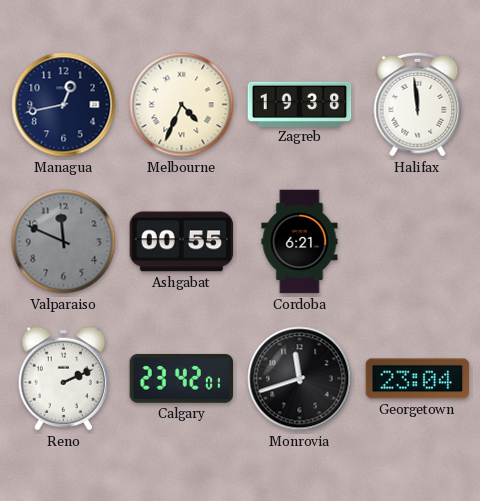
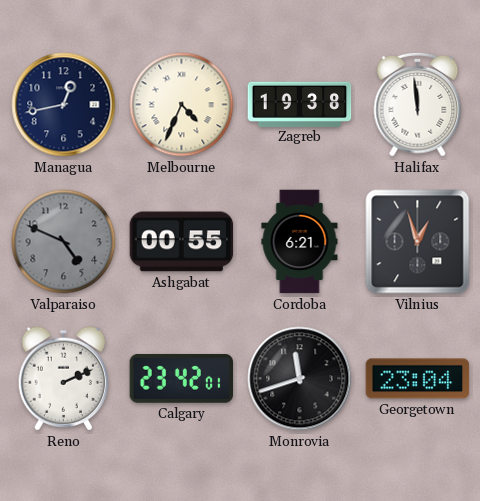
Valparaiso: 11:49 -> 4:49 (64, 242)
Vilnius: none -> 12:57 (418, 242)
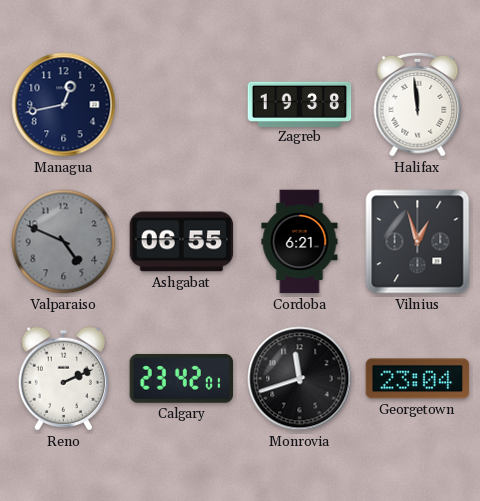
Melbourne: 4:34 -> none (182, 105)
Ashgabat: 00:55 -> 06:55 (182, 242)
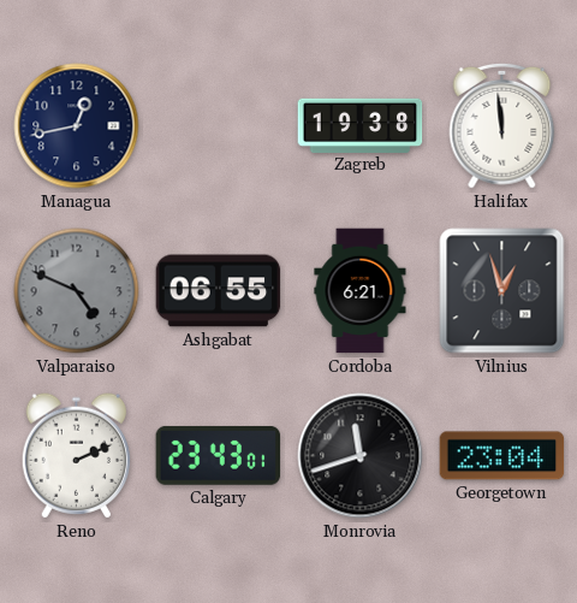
Calgary: 23:42 -> 23:43 (219, 455)
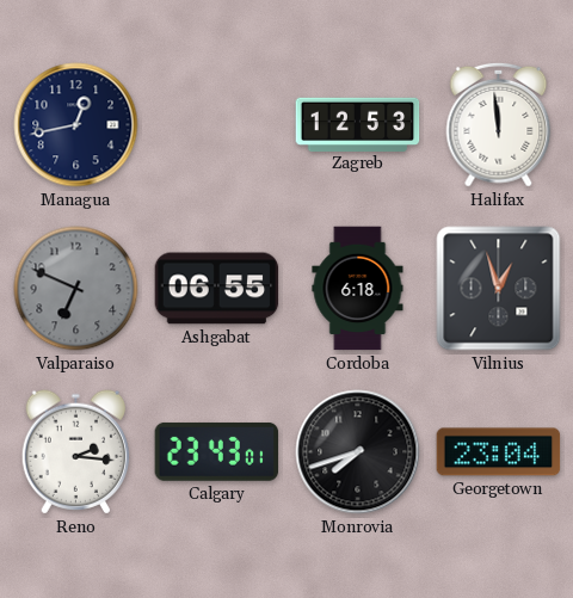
Zagreb: 19:38 -> 12:53 (358, 124)
Valparaiso: 4:49 -> 6:49 (76, 289)
Cordoba: 6:21 -> 6:18 (358, 289)
Reno: 2:11 -> 2:16 (75, 452)
Monrovia: 11:42 -> 7:42 (358, 452)
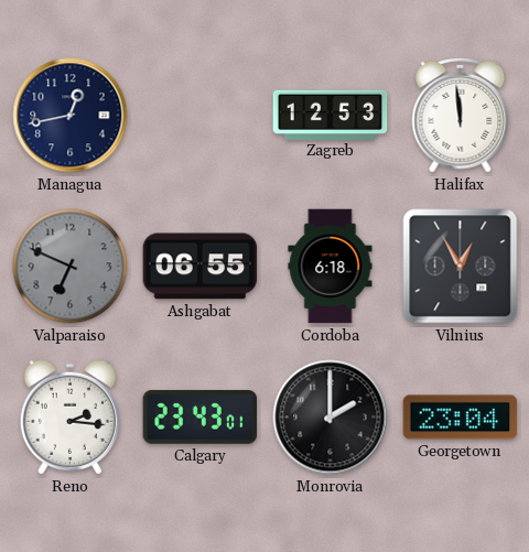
Vilnius: 12:57 -> 12:55 (461, 267)
Monrovia: 7:42 -> 2:00 (331, 418)
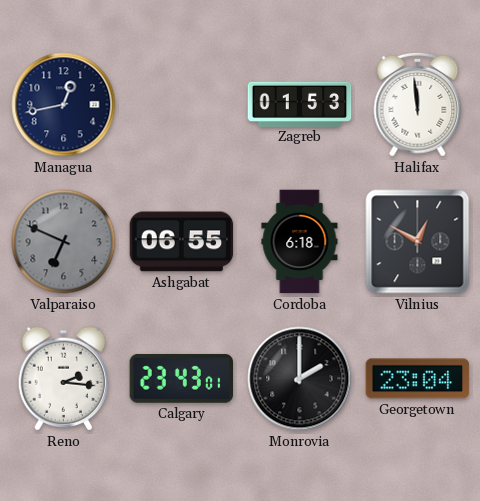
Zagreb: 12:53 -> 01:53 (300, 104)
Vilnius: 12:55 -> 12:50 (418, 242)
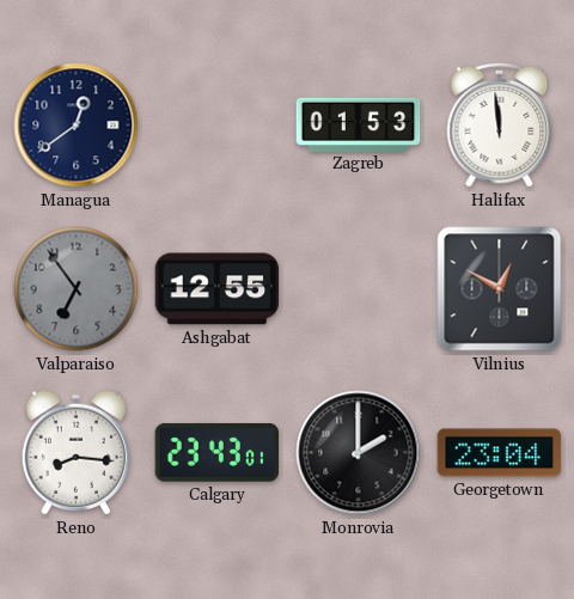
Managua: 12:43 -> 12:39 (77, 126)
Valparaiso: 6:49 -> 6:54 (77, 289)
Ashgabat: 06:55 -> 12:55 (218, 289)
Cordoba: 6:18 -> none (300, 242)
Reno: 2:16 -> 8:16 (75, 453)
